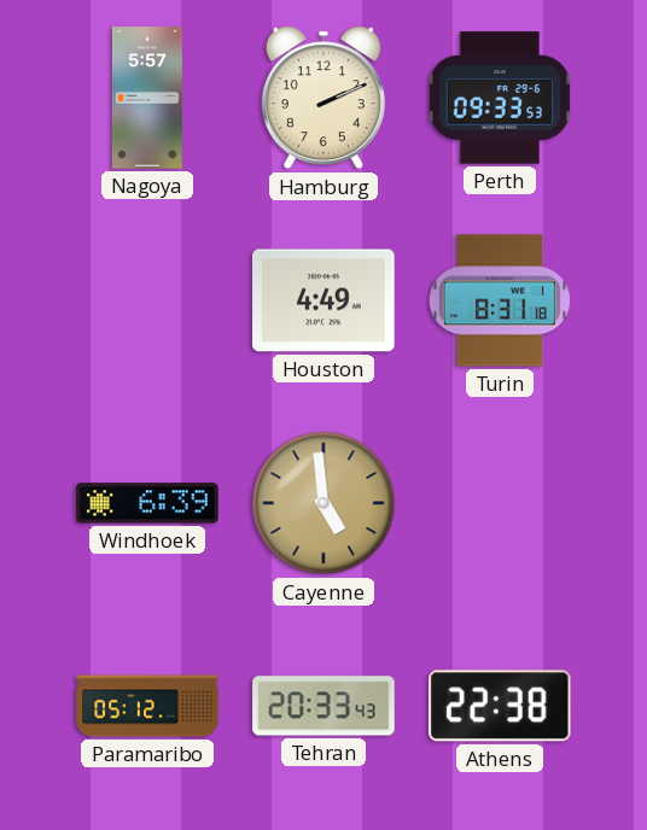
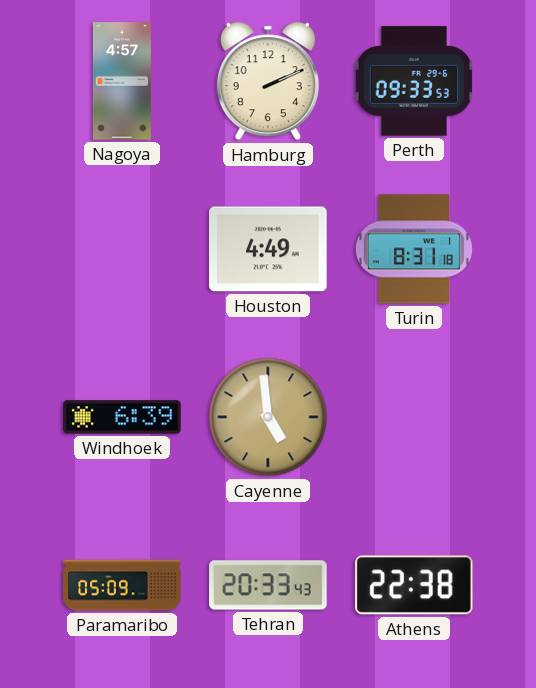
Nagoya: 5:57 -> 4:57 (122, 81)
Paramaribo: 05:12 -> 05:09 (122, 585)
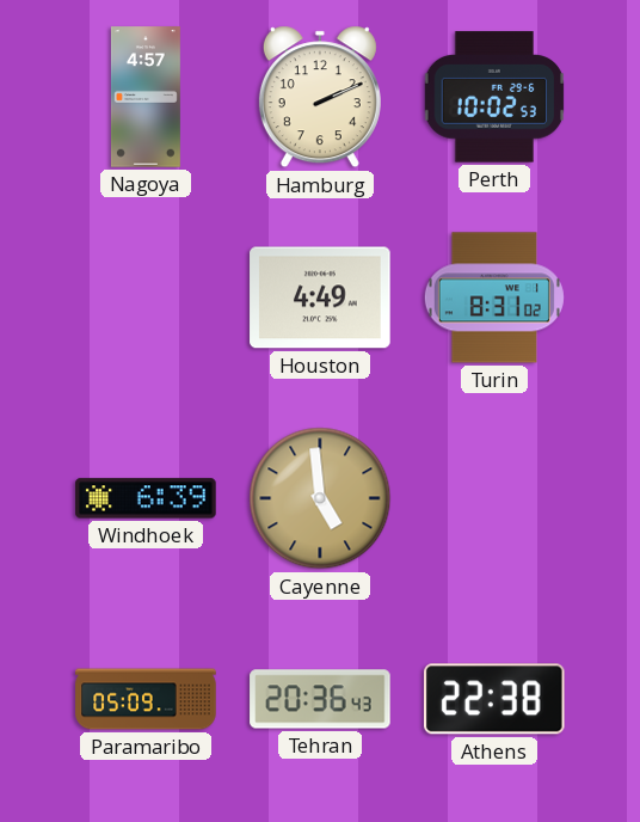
Perth: 09:33 -> 10:02 (494, 97)
Turin: 8:31:18 -> 8:31:02 (494, 297)
Tehran: 20:33 -> 20:36 (320, 699)
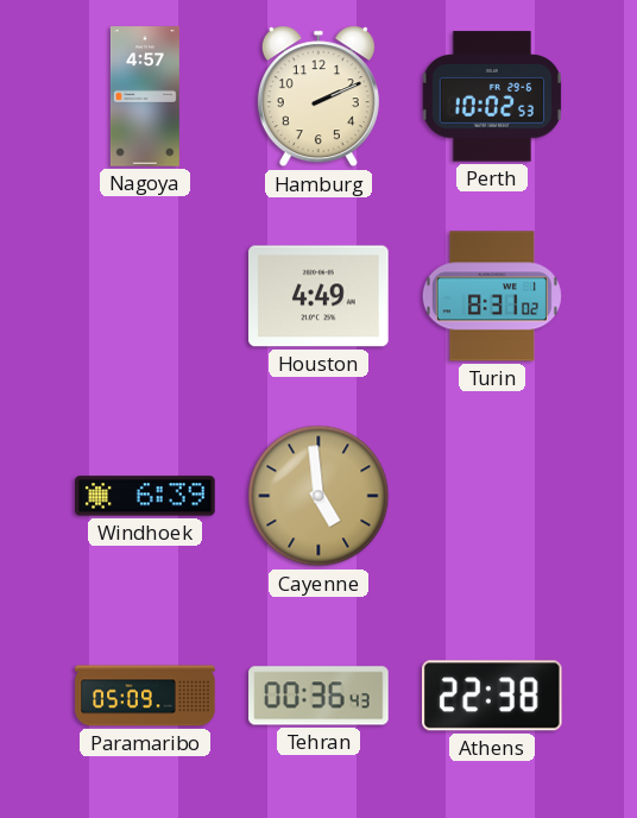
Tehran: 20:36 -> 00:36 (318, 696)
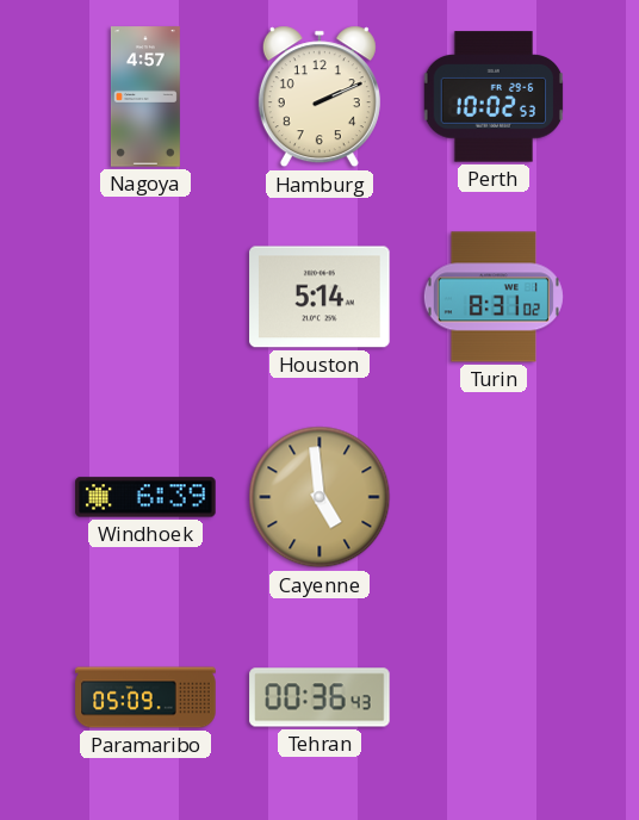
Houston: 4:49 -> 5:14 (319, 297)
Athens: 22:38 -> none (493, 696)
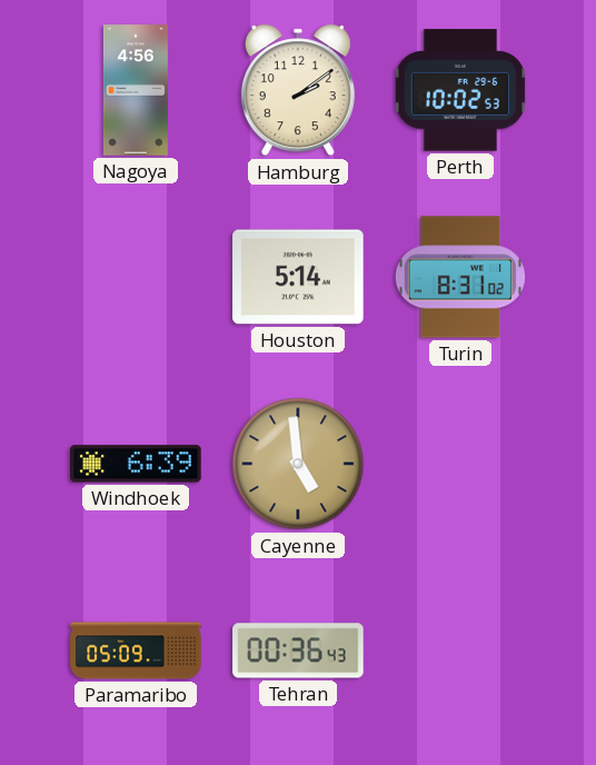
Nagoya: 4:57 -> 4:56 (136, 90)
Hamburg: 2:11 -> 2:09 (298, 90)
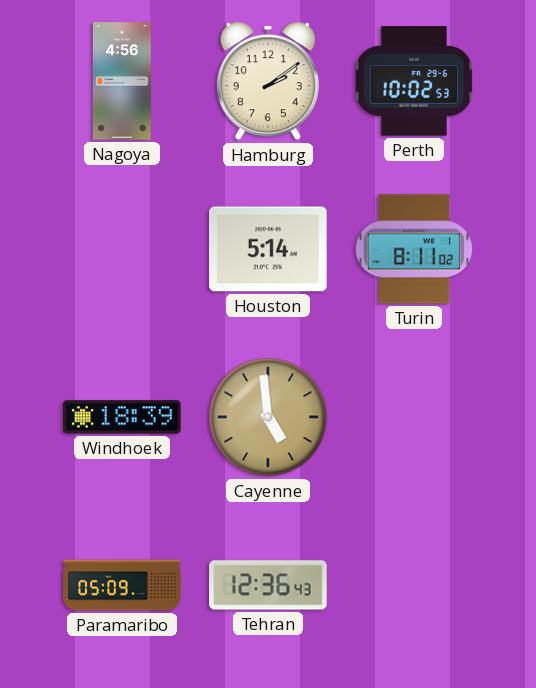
Turin: 8:31 -> 8:11 (414, 249)
Windhoek: 6:39 -> 18:39 (122, 417)
Tehran: 00:36 -> 12:36 (268, 585)
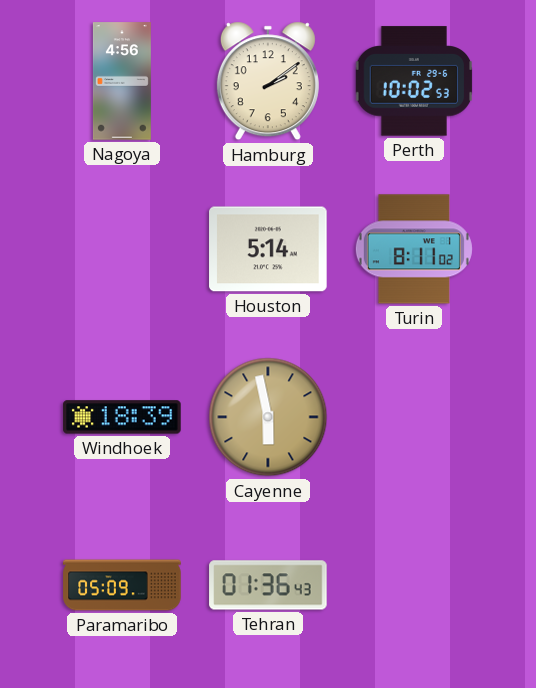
Cayenne: 4:59 -> 5:58 (268, 417)
Tehran: 12:36 -> 01:36 (268, 585)
